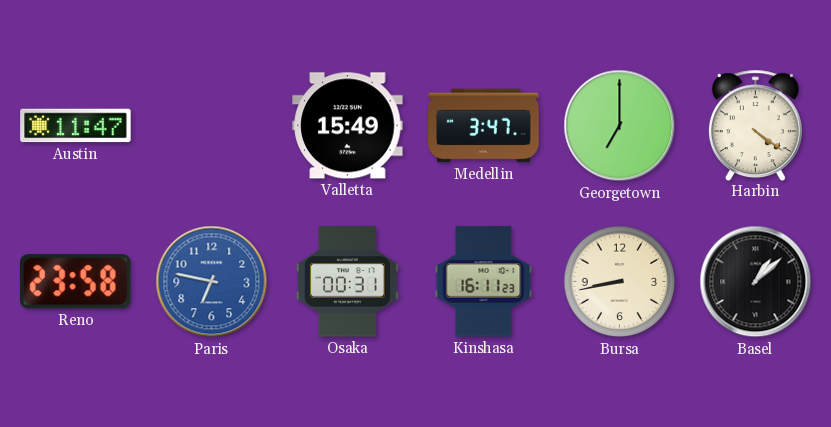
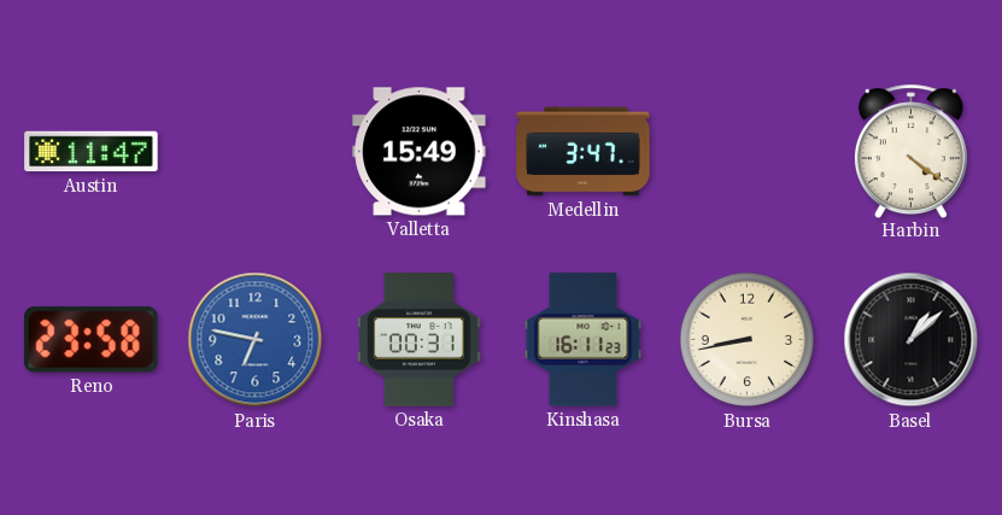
Georgetown: 7:00 -> none (620, 126)
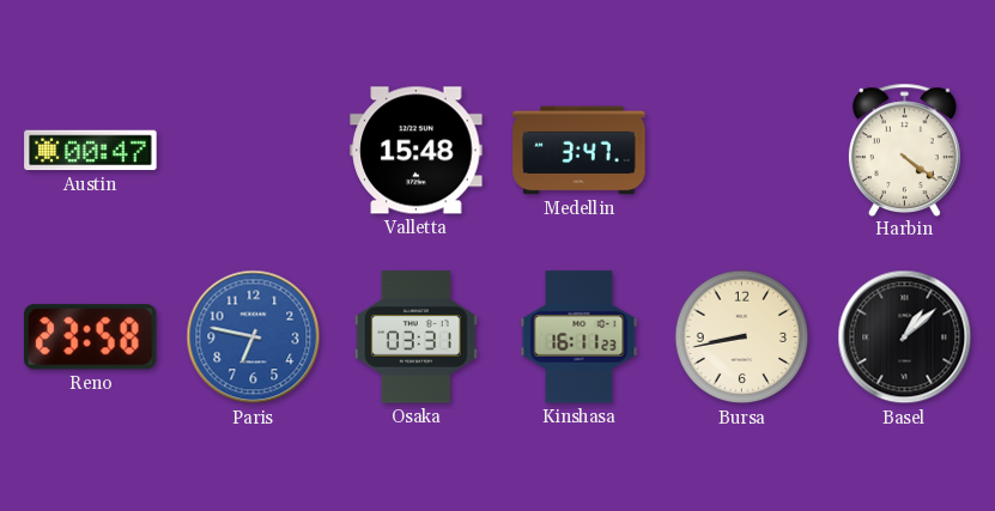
Austin: 11:47 -> 00:47 (91, 151)
Valletta: 15:49 -> 15:48 (417, 151)
Osaka: 00:31 -> 03:31 (415, 337)
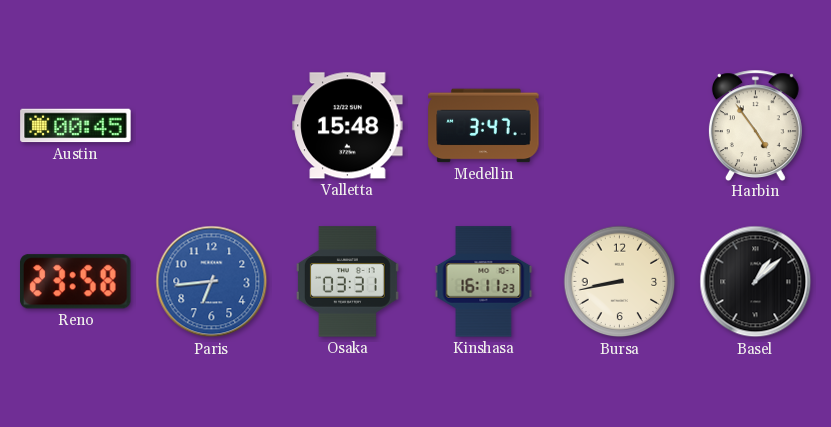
Austin: 00:47 -> 00:45 (76, 126)
Harbin: 4:21 -> 4:54 (755, 125)
Paris: 6:47 -> 6:44 (212, 282)
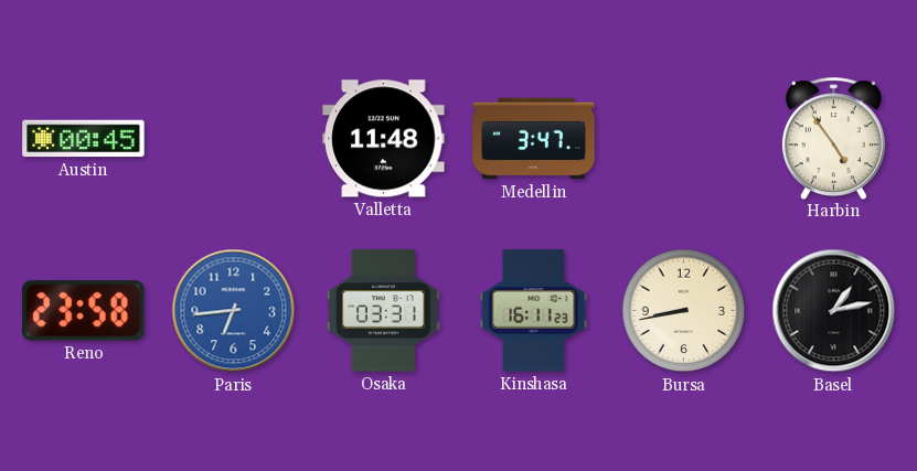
Valletta: 15:48 -> 11:48 (384, 139)
Basel: 1:08 -> 1:13 (834, 311)
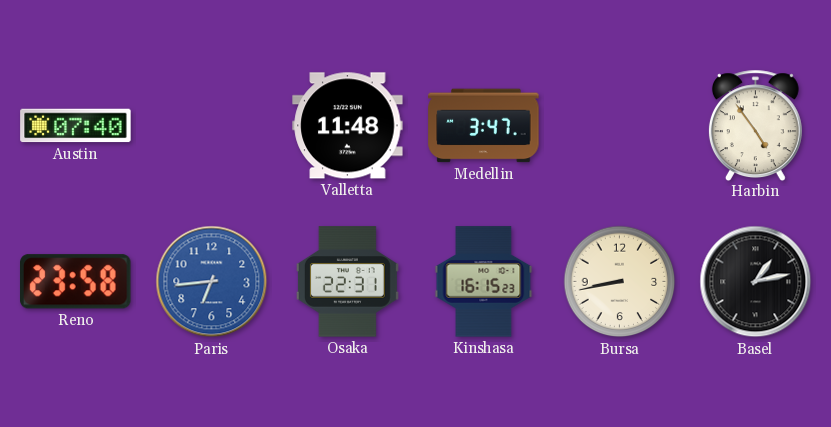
Austin: 00:45 -> 07:40 (76, 126)
Osaka: 03:31 -> 22:31 (347, 282)
Kinshasa: 16:11 -> 16:15 (484, 282)
